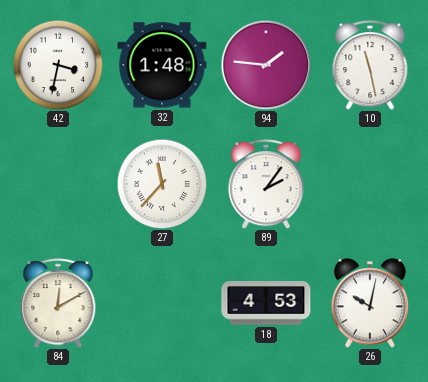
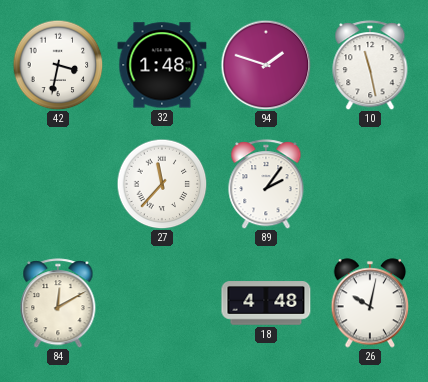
94: 1:46 -> 1:48 (266, 65)
18: 4:53 -> 4:48 (266, 303)
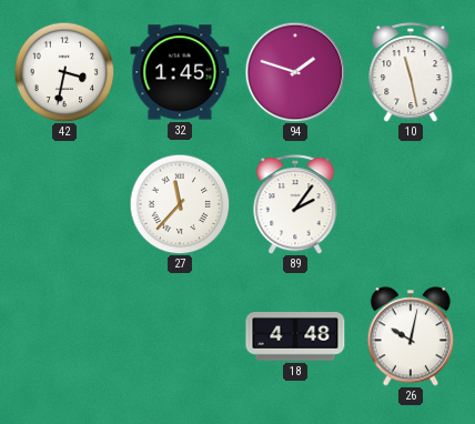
32: 1:48 -> 1:45 (180, 72)
84: 12:10 -> none (58, 303)
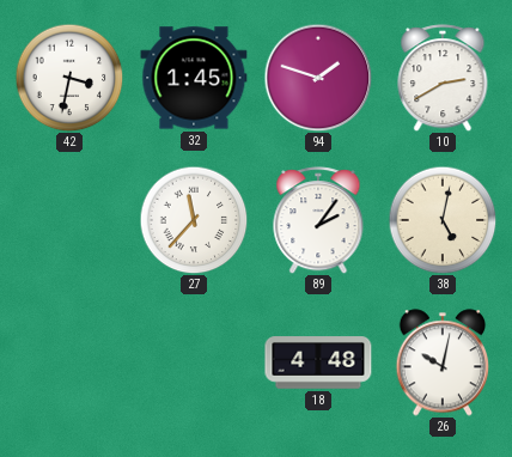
10: 11:28 -> 2:40 (443, 78)
38: none -> 5:02 (443, 220)
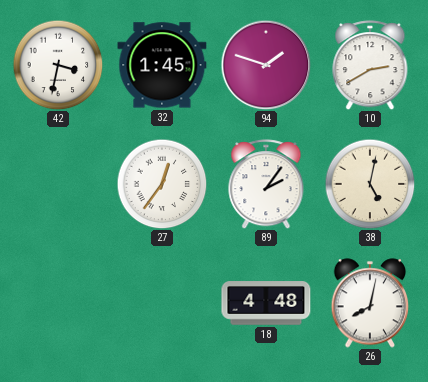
27: 11:37 -> 12:36 (162, 184)
26: 10:02 -> 8:02 (370, 303)
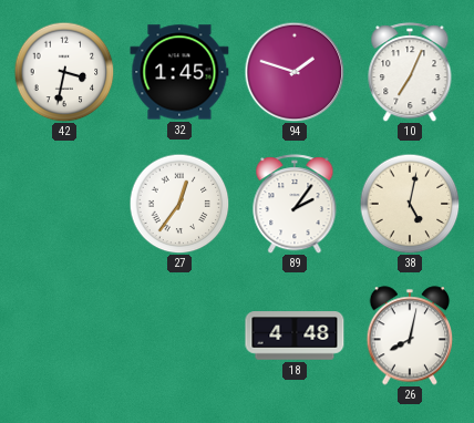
10: 2:40 -> 7:04 (410, 72)
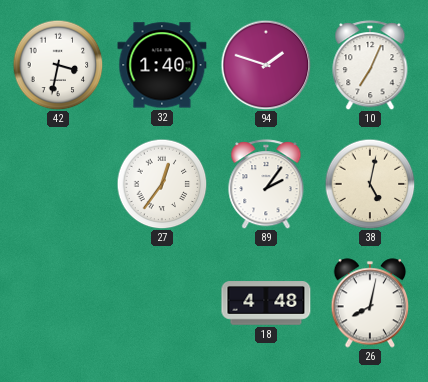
32: 1:45 -> 1:40 (162, 65)
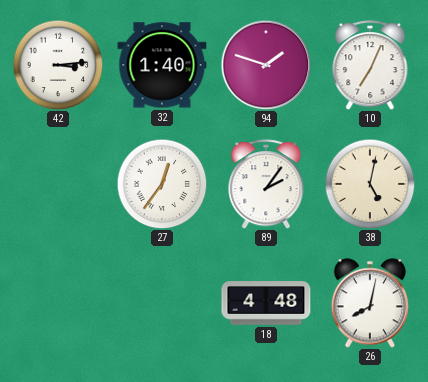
42: 3:32 -> 3:14 (58, 65)
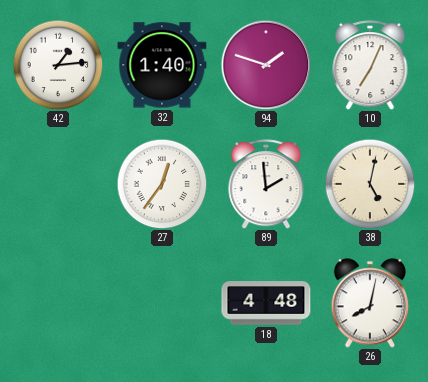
42: 3:14 -> 1:14 (58, 65)
89: 2:06 -> 1:59 (266, 184)
